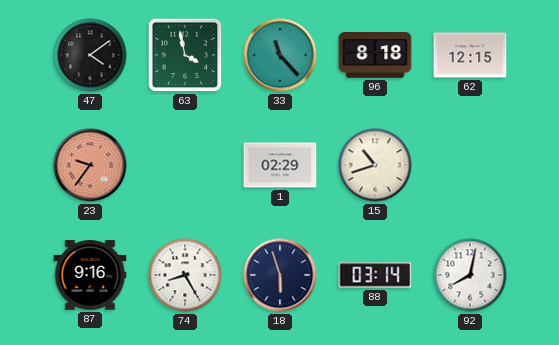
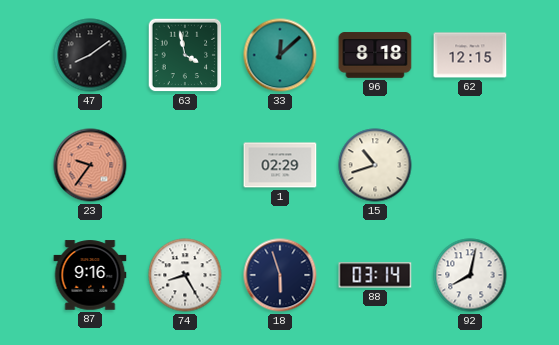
47: 4:09 -> 8:09 (90, 55)
33: 11:23 -> 12:08 (280, 55)
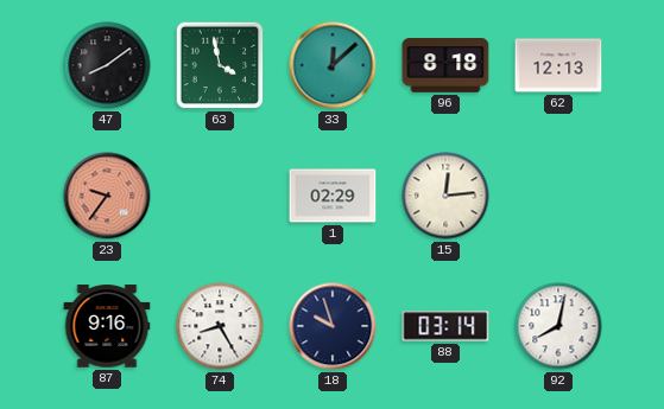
62: 12:15 -> 12:13 (558, 65)
15: 10:42 -> 12:14 (445, 196)
18: 5:57 -> 9:57 (333, 326)
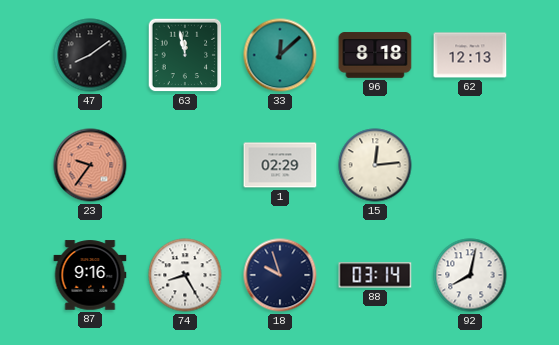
63: 3:58 -> 11:58 (185, 55)
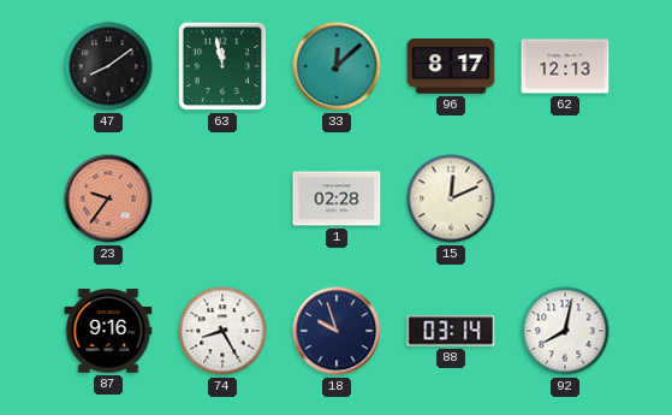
96: 8:18 -> 8:17 (451, 66)
1: 02:29 -> 02:28 (337, 198)
15: 12:14 -> 12:11 (451, 198)
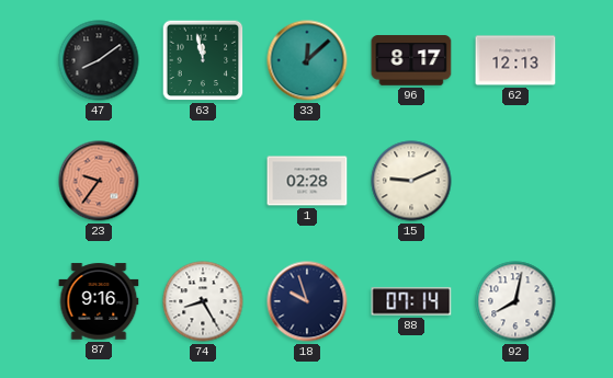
15: 12:11 -> 9:11 (411, 181)
88: 03:14 -> 07:14 (411, 301)
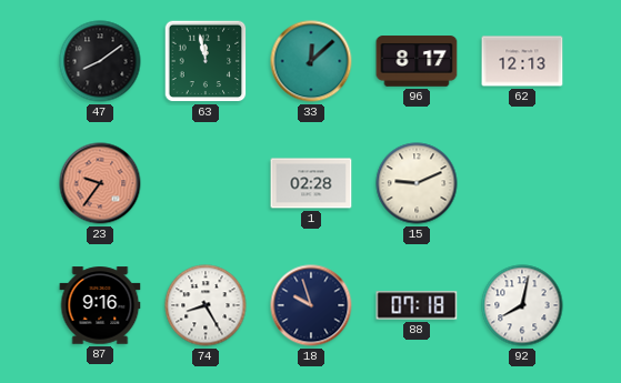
88: 07:14 -> 07:18 (417, 305)
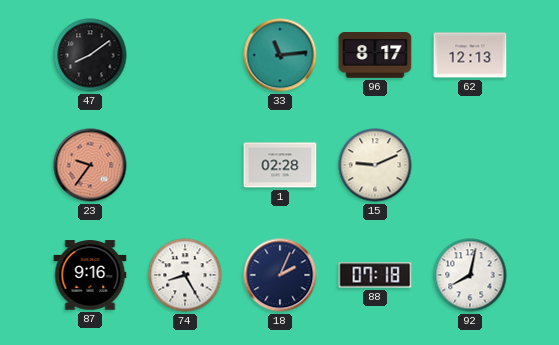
63: 11:58 -> none (206, 61)
33: 12:08 -> 11:14 (280, 55)
18: 9:57 -> 2:04 (280, 275)
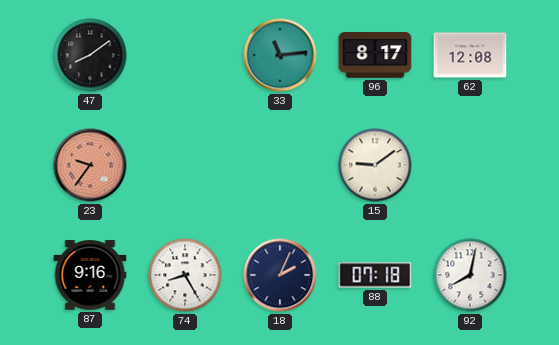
62: 12:13 -> 12:08 (470, 55)
1: 02:28 -> none (280, 165)
15: 9:11 -> 9:09 (375, 165)
